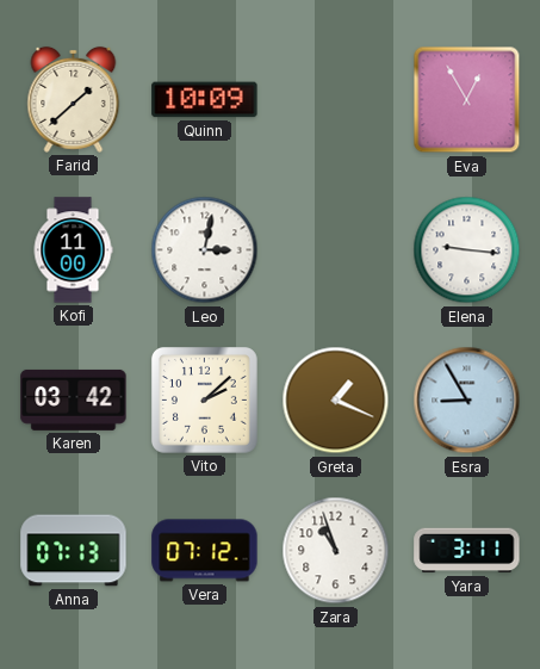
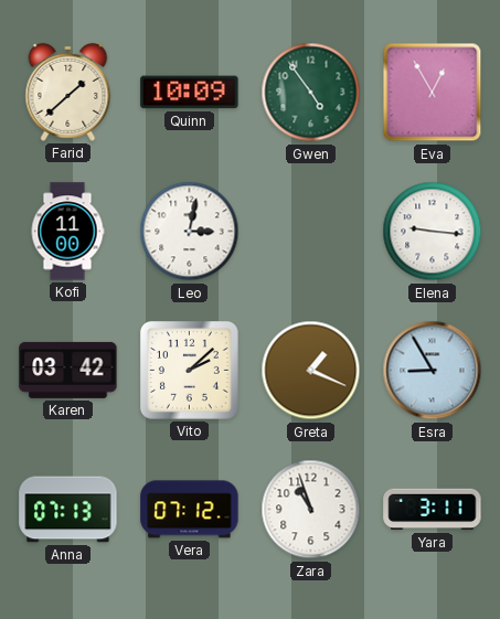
Gwen: none -> 4:54 (311, 93)
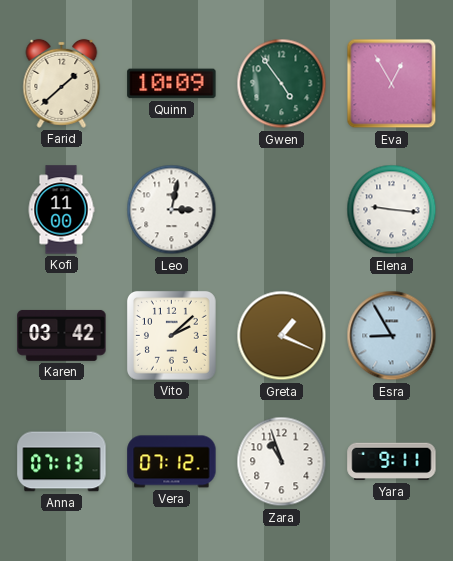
Yara: 3:11 -> 9:11 (392, 462)
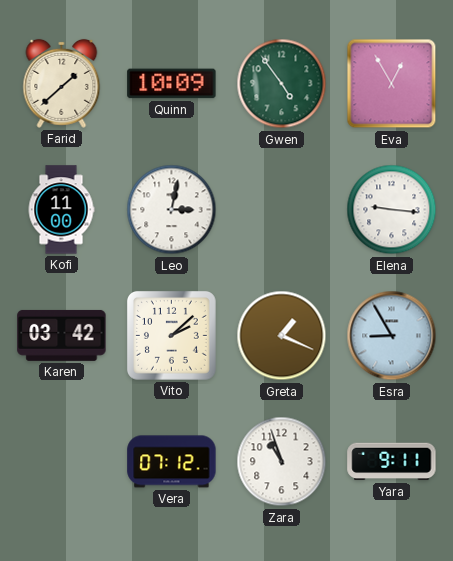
Anna: 07:13 -> none (62, 462)
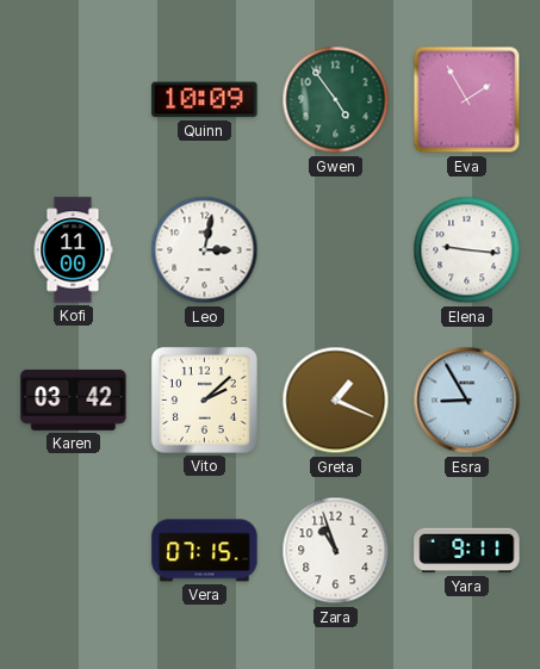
Farid: 1:38 -> none (62, 83)
Eva: 12:55 -> 1:55 (467, 100)
Vera: 07:12 -> 07:15 (205, 551)
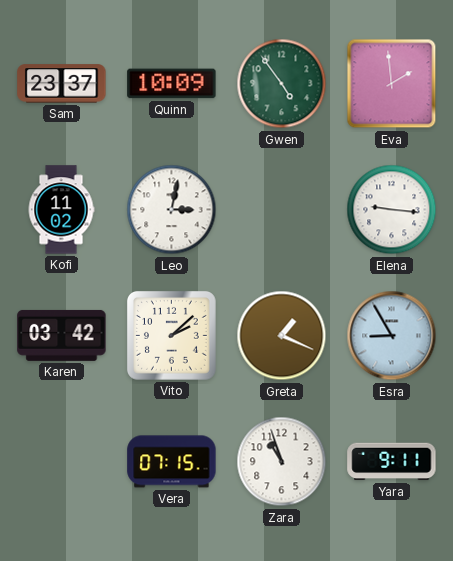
Sam: none -> 23:37 (62, 84)
Eva: 1:55 -> 1:59 (392, 84)
Kofi: 11:00 -> 11:02 (61, 210)
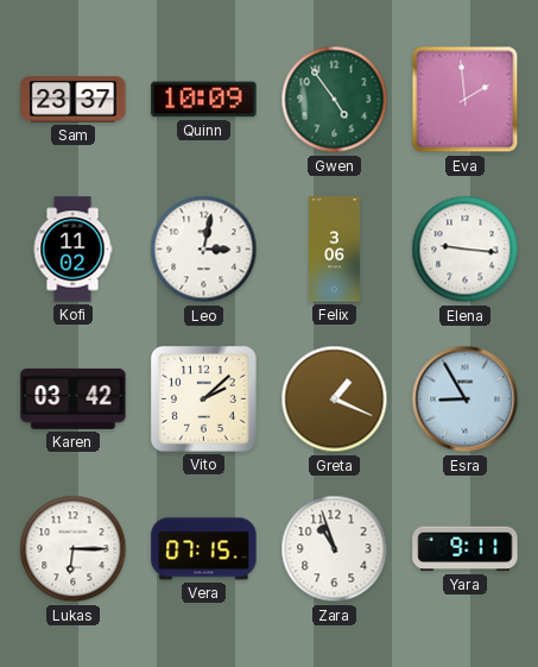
Felix: none -> 3:06 (335, 250)
Lukas: none -> 6:15 (74, 549)
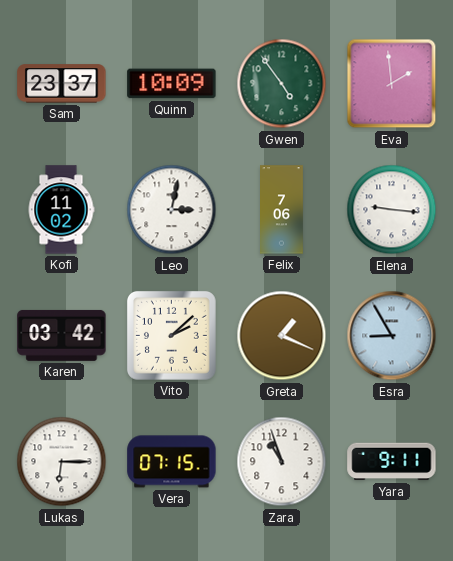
Felix: 3:06 -> 7:06 (282, 210)
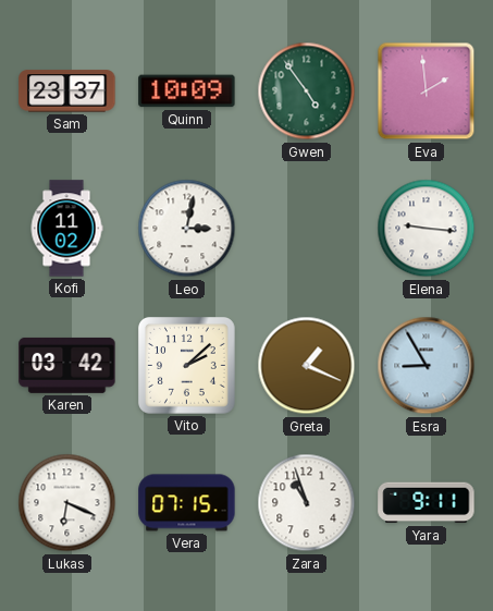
Felix: 7:06 -> none (282, 210)
Lukas: 6:15 -> 6:19 (67, 503)
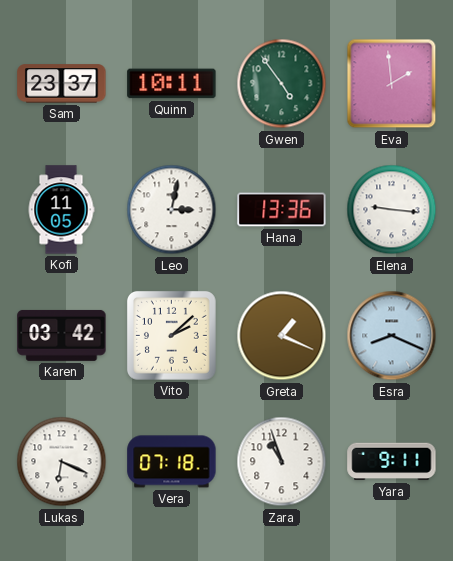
Quinn: 10:09 -> 10:11 (172, 84)
Kofi: 11:02 -> 11:05 (61, 210)
Hana: none -> 13:36 (282, 210)
Esra: 8:55 -> 8:19 (392, 336)
Vera: 07:15 -> 07:18 (172, 462)
